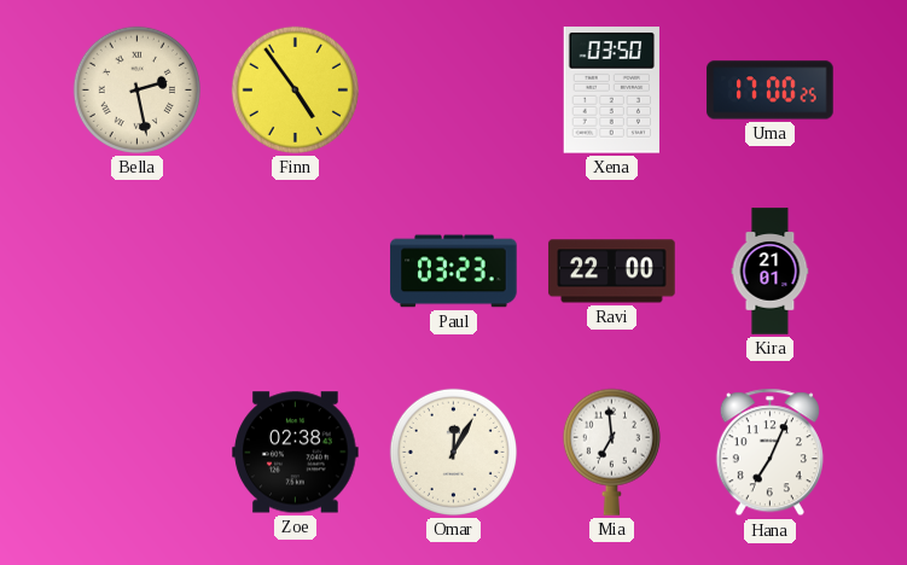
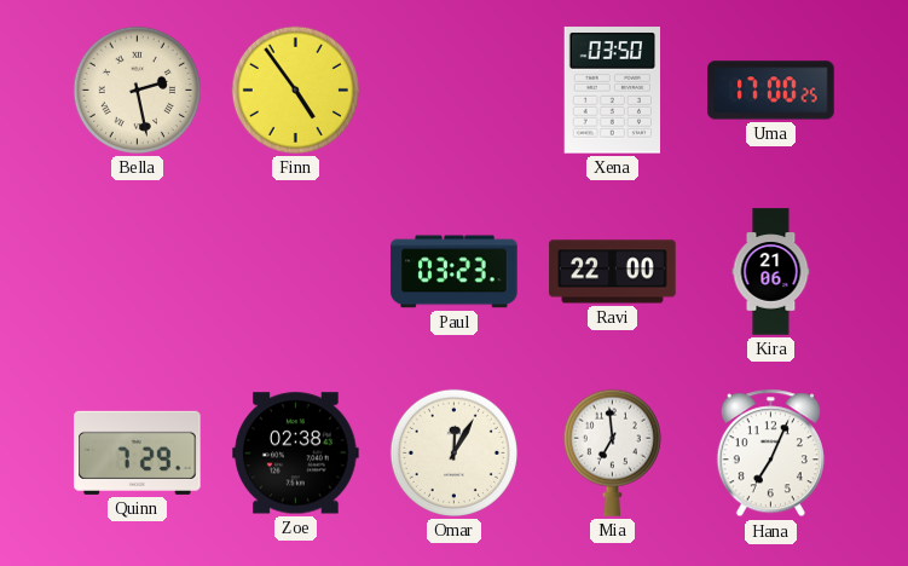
Kira: 21:01 -> 21:06 (771, 272)
Quinn: none -> 7:29 (138, 452)
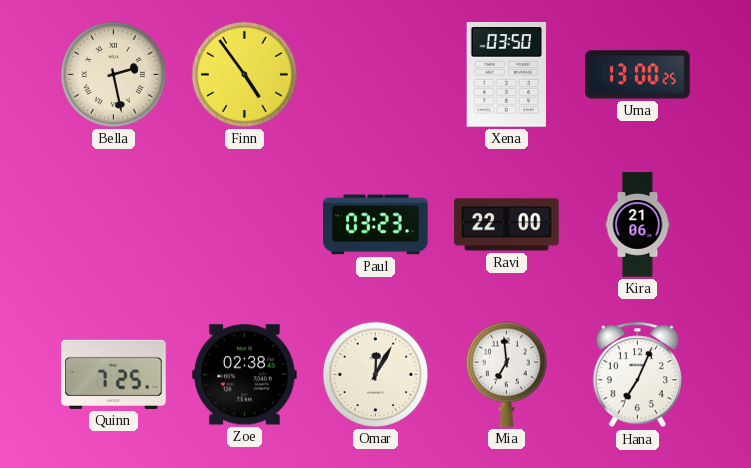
Uma: 17:00 -> 13:00 (638, 75)
Quinn: 7:29 -> 7:25 (114, 374)
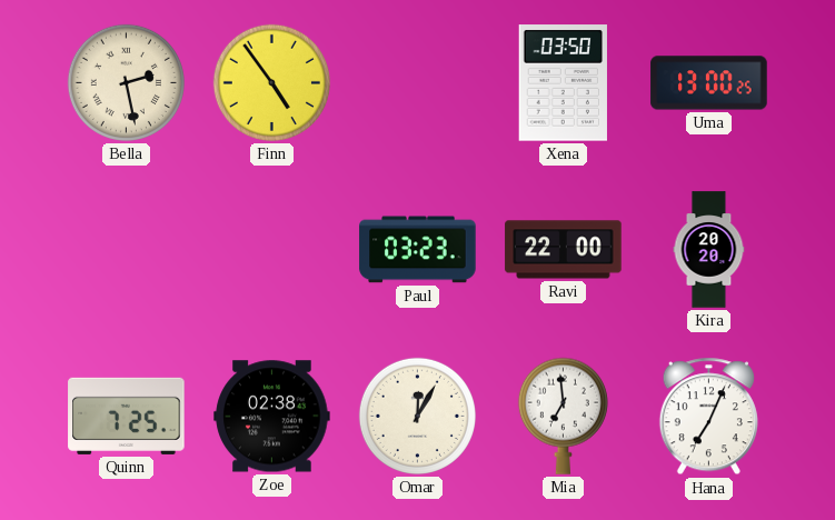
Kira: 21:06 -> 20:20 (709, 250)
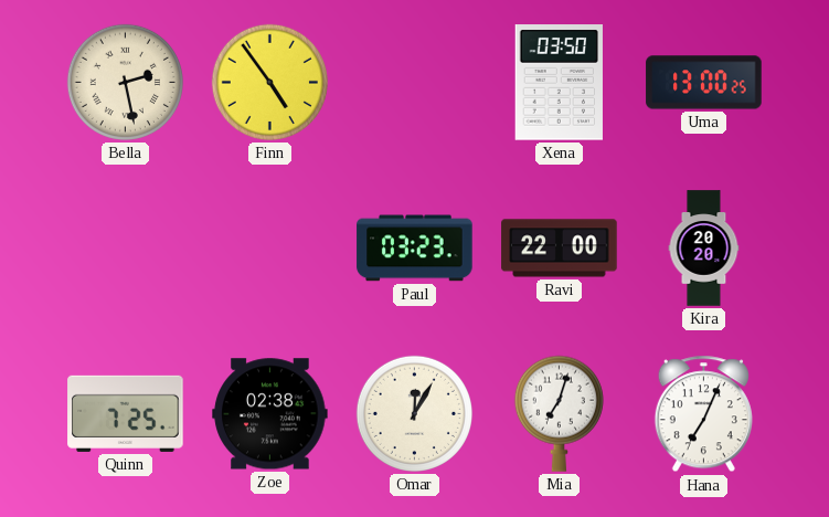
Mia: 6:59 -> 7:03 (559, 413)
